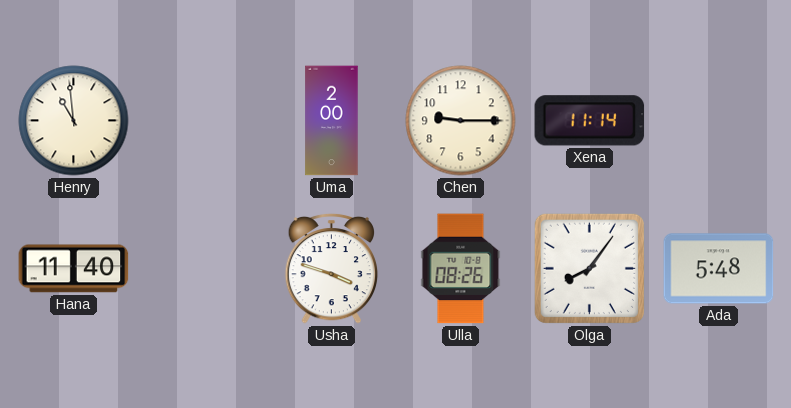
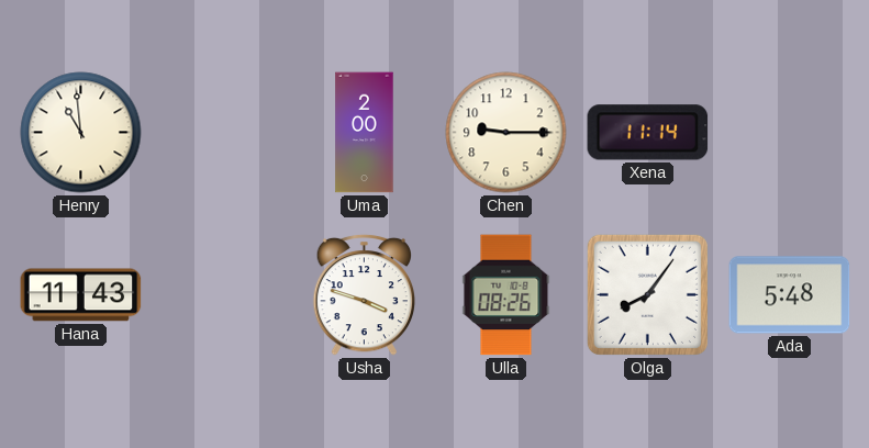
Hana: 11:40 -> 11:43 (81, 295)
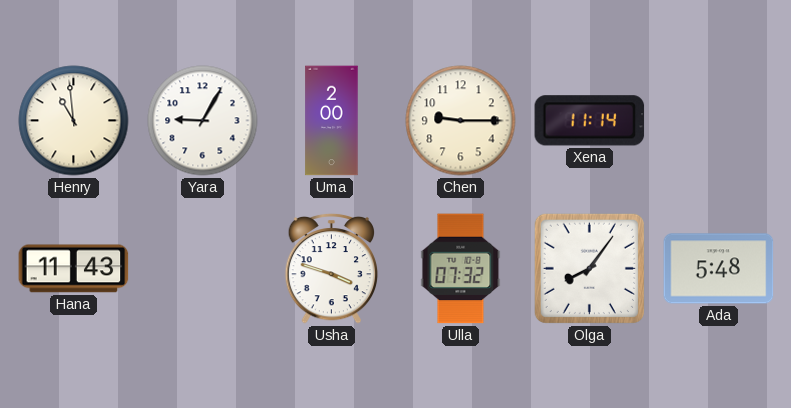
Yara: none -> 9:05 (203, 121)
Ulla: 08:26 -> 07:32 (461, 269)
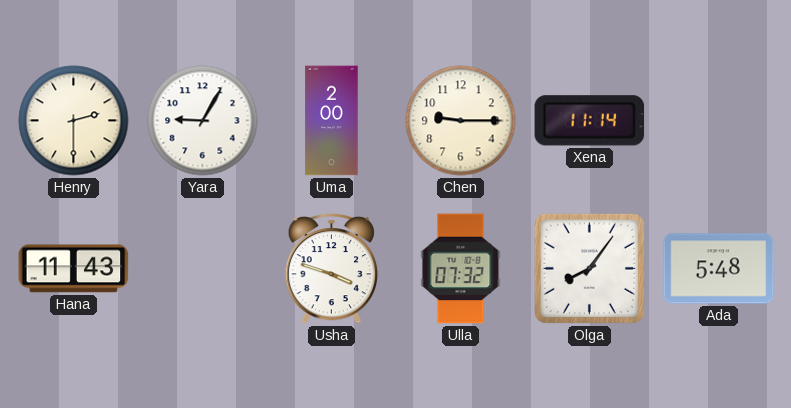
Henry: 10:59 -> 2:30 (74, 121)
